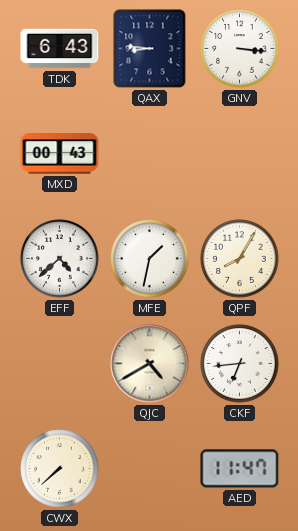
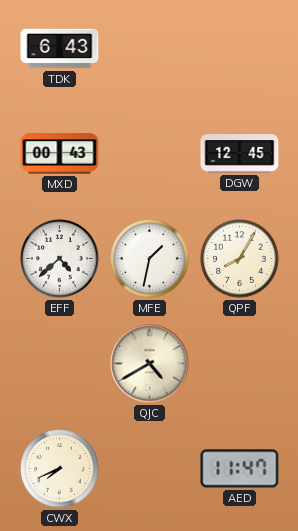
QAX: 8:46 -> none (150, 49)
GNV: 3:16 -> none (240, 49)
DGW: none -> 12:45 (240, 154)
CKF: 6:44 -> none (240, 364)
CWX: 7:38 -> 7:41 (60, 469)
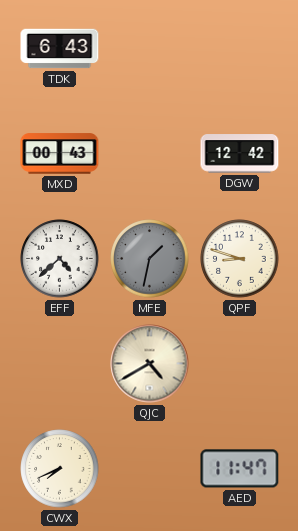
DGW: 12:45 -> 12:42 (240, 154)
MFE dial: white -> grey (150, 259)
QPF: 8:05 -> 8:48 (240, 259)
